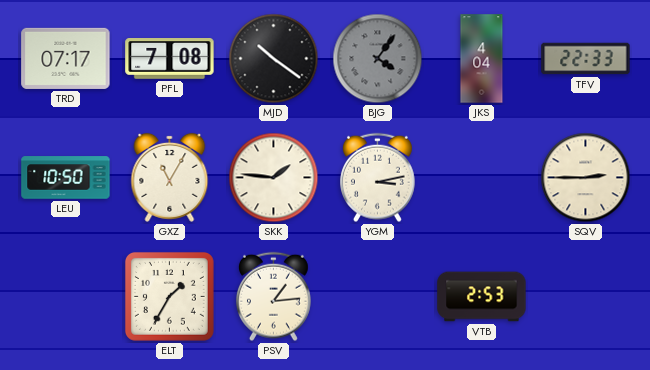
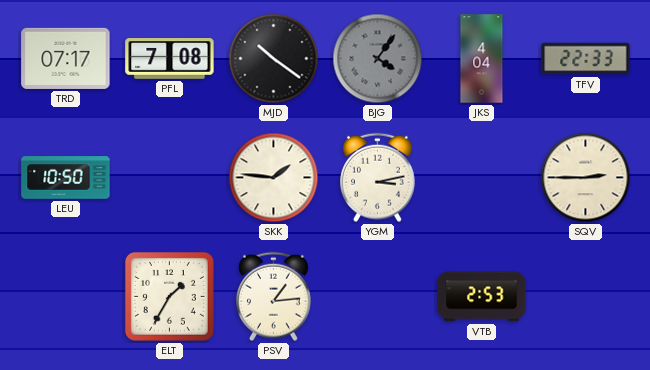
GXZ: 11:05 -> none (170, 177)
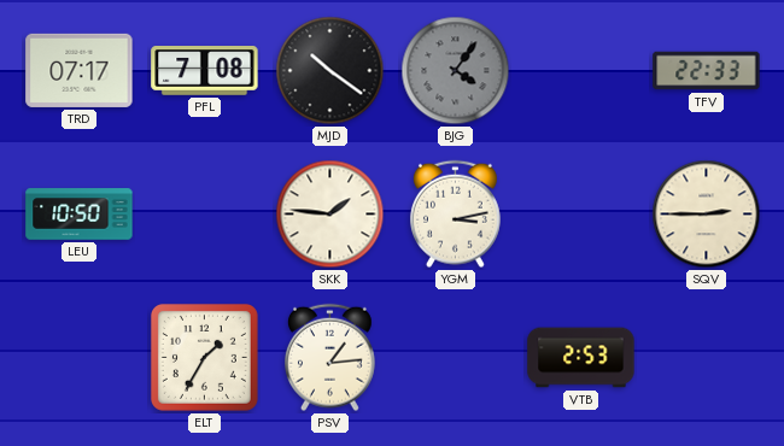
JKS: 4:04 -> none (482, 59)
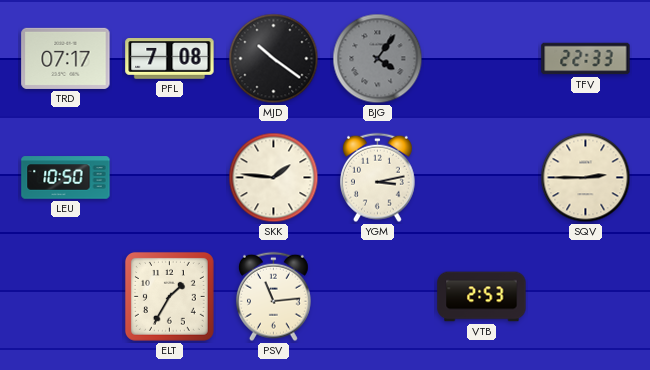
PSV: 1:14 -> 11:14 (274, 297)
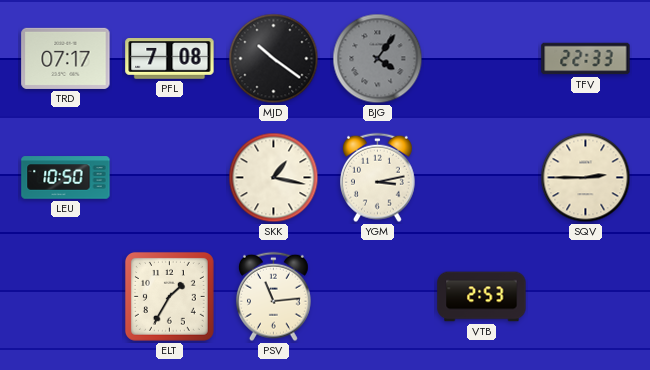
SKK: 1:46 -> 1:17 (274, 178)
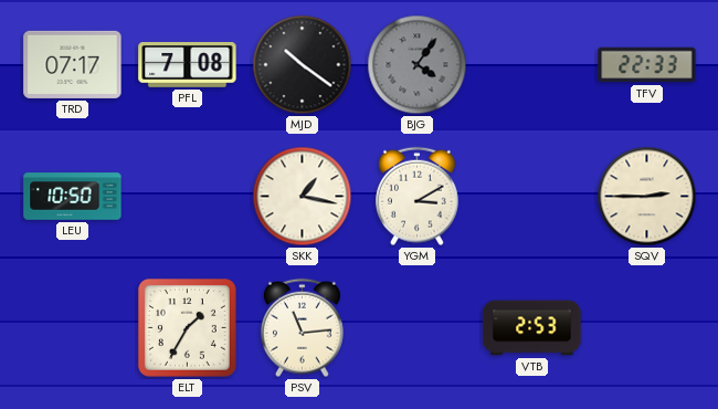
YGM: 3:13 -> 3:10 (418, 197)
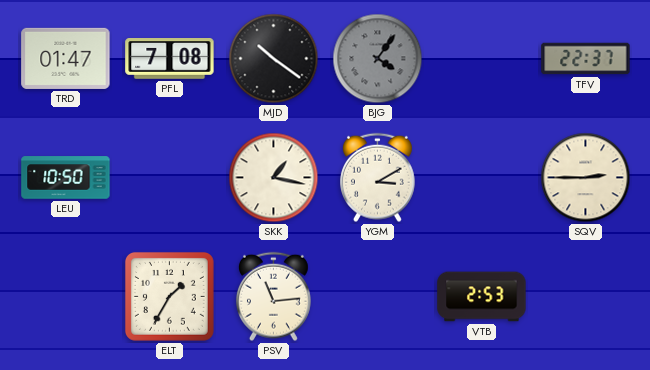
TRD: 07:17 -> 01:47 (66, 58)
TFV: 22:33 -> 22:37 (586, 59)
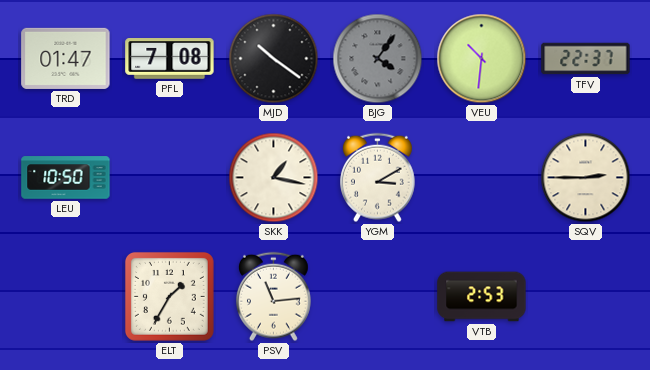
VEU: none -> 10:31 (482, 59)
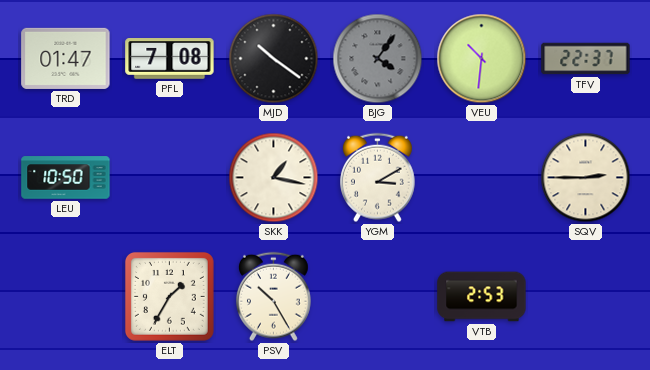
PSV: 11:14 -> 10:25 (274, 297)
